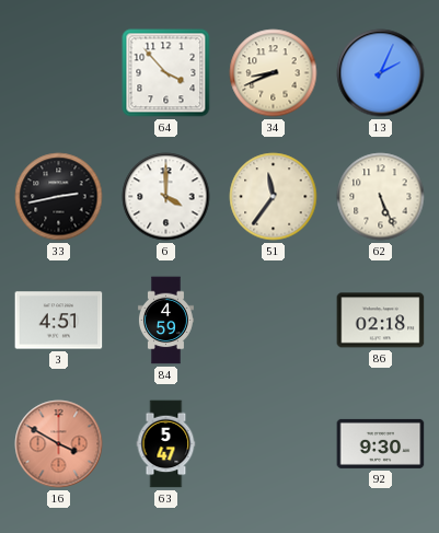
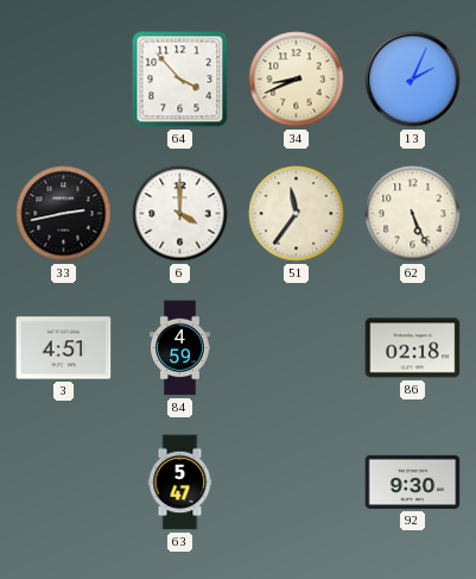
16: 3:50 -> none (59, 444)
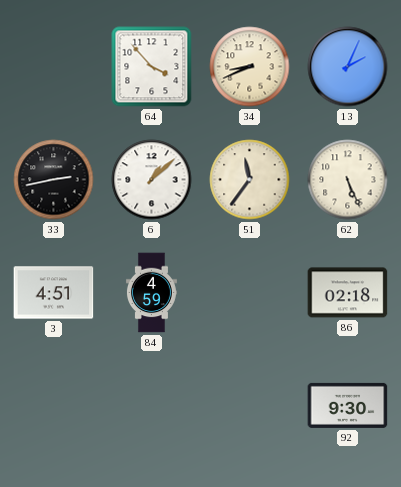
6: 4:00 -> 1:08 (152, 180)
63: 5:47 -> none (180, 483)
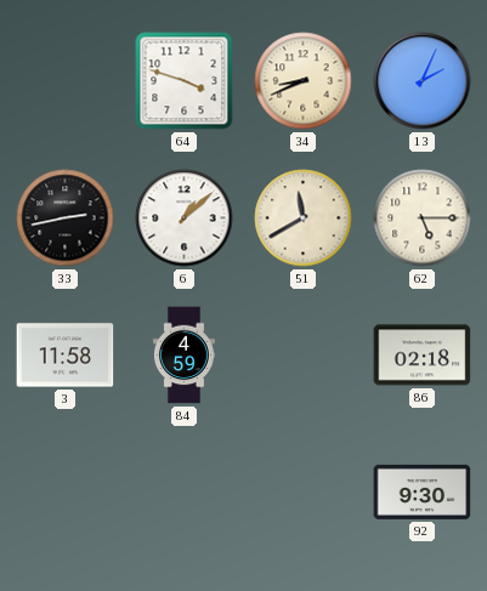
64: 3:53 -> 3:48 (185, 81)
51: 11:36 -> 11:40 (304, 218)
62: 5:26 -> 5:15 (423, 218)
3: 4:51 -> 11:58 (66, 356)
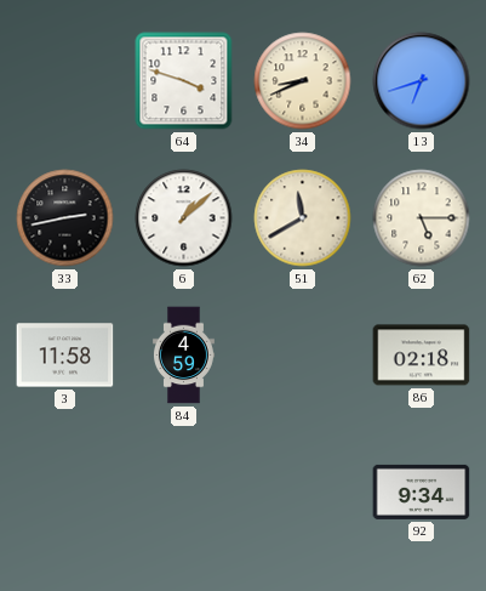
13: 2:04 -> 6:42 (422, 81)
92: 9:30 -> 9:34 (422, 491)
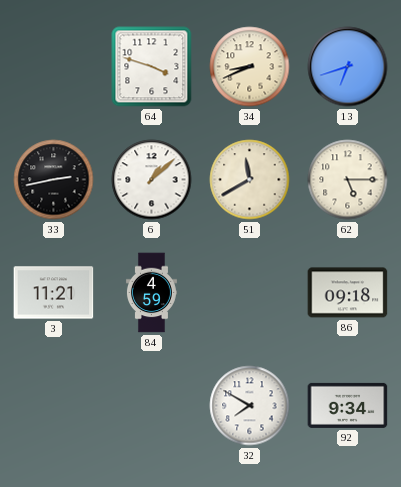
3: 11:58 -> 11:21 (54, 293)
86: 02:18 -> 09:18 (348, 293)
32: none -> 7:50 (250, 406)
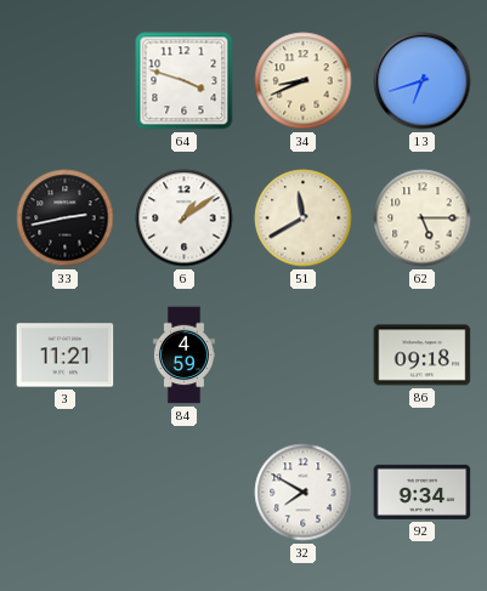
6: 1:08 -> 1:09 (185, 218)
